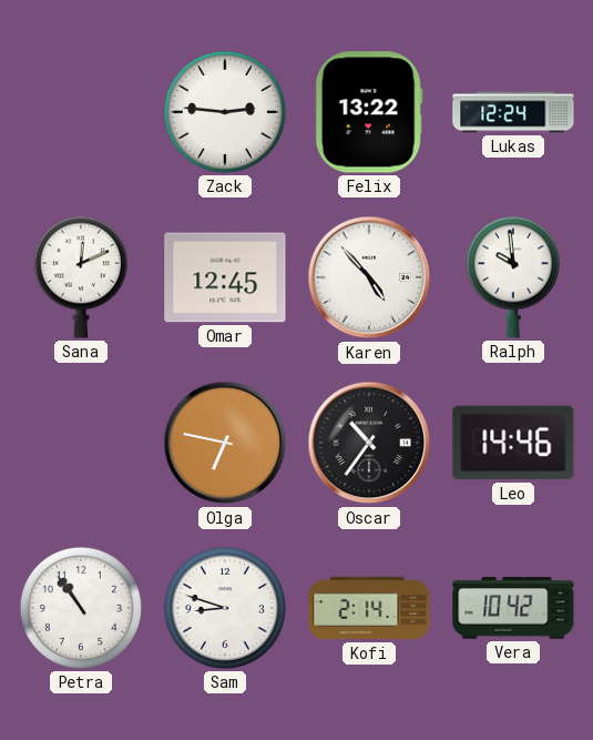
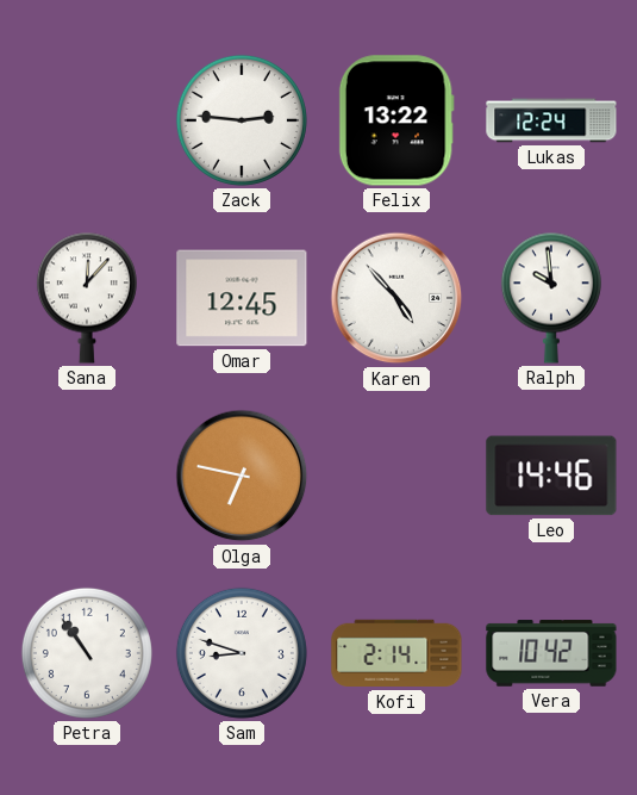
Sana: 12:11 -> 12:07 (87, 298)
Oscar: 10:36 -> none (369, 443)
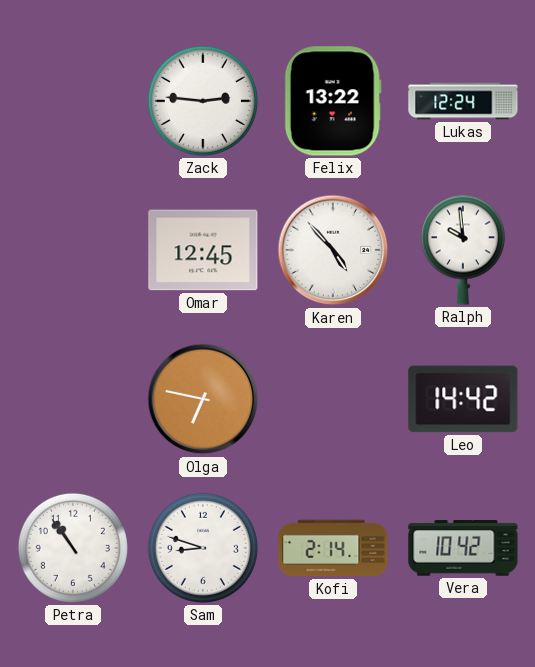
Sana: 12:07 -> none (87, 298)
Leo: 14:46 -> 14:42 (463, 399)
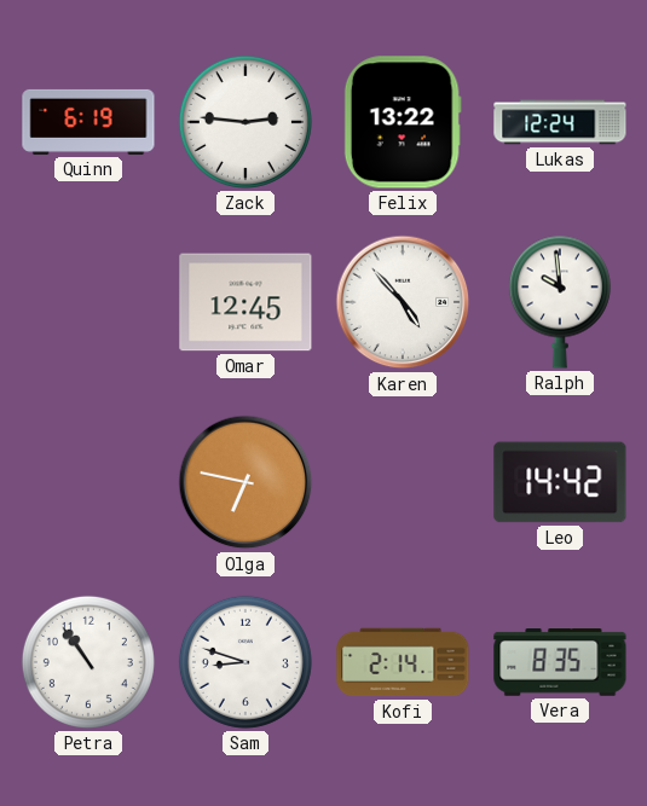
Quinn: none -> 6:19 (88, 122)
Vera: 10:42 -> 8:35 (560, 662)
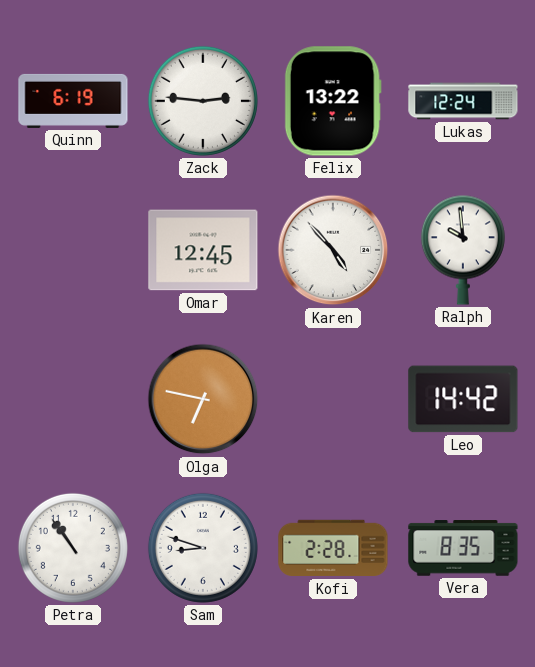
Kofi: 2:14 -> 2:28 (333, 548)
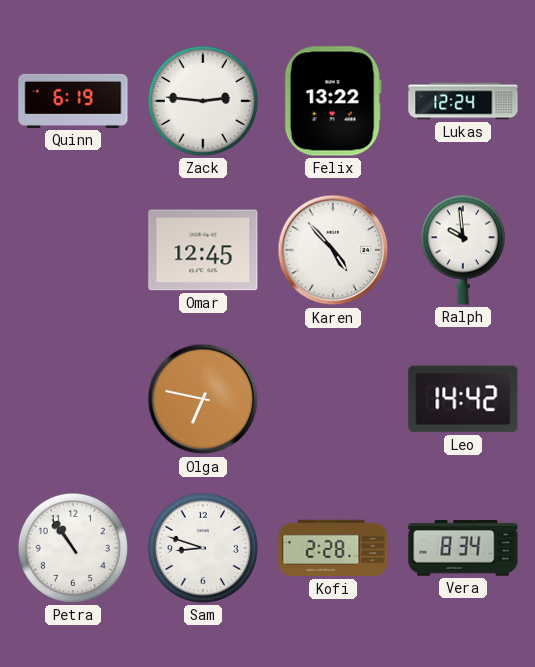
Vera: 8:35 -> 8:34 (463, 548)
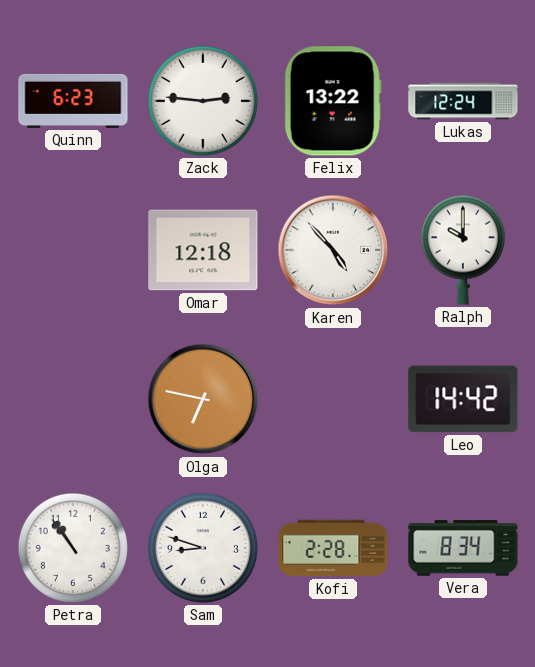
Quinn: 6:19 -> 6:23 (73, 101)
Omar: 12:45 -> 12:18 (203, 250)
Ralph: 9:59 -> 10:00 (463, 250)
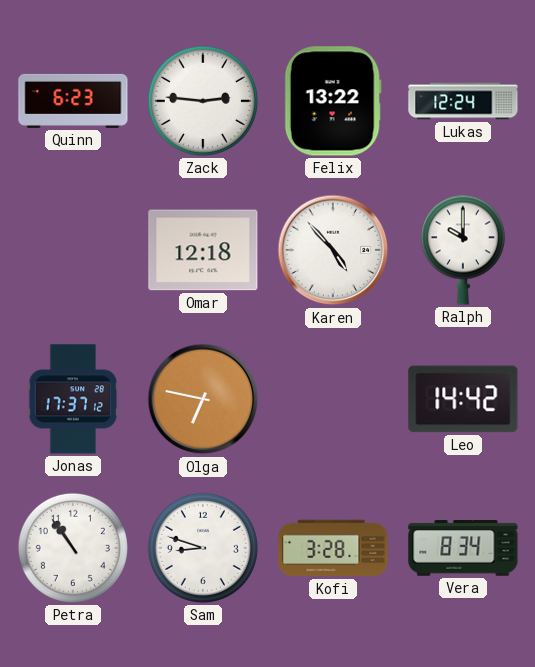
Jonas: none -> 17:37 (73, 399)
Kofi: 2:28 -> 3:28 (333, 548)
